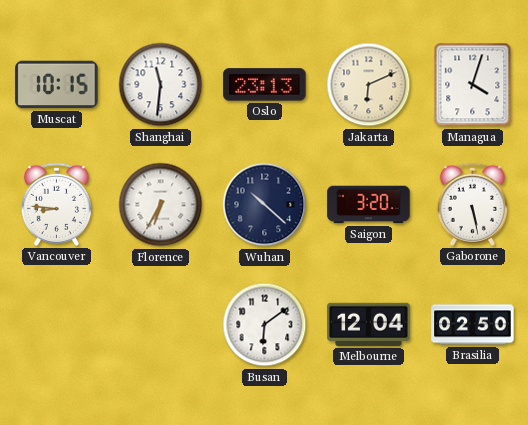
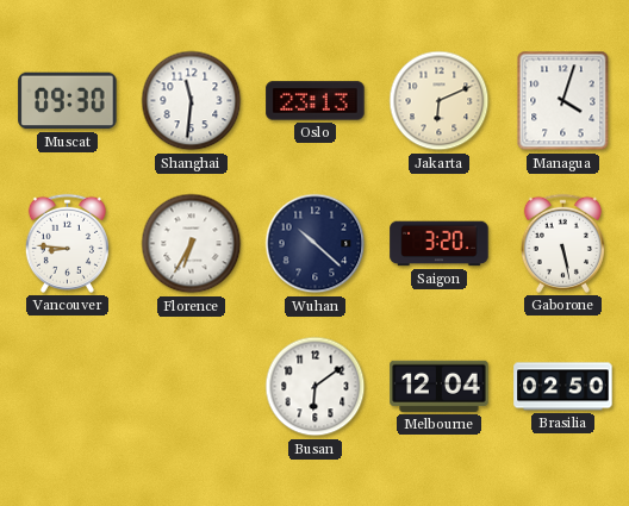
Muscat: 10:15 -> 09:30 (68, 101)
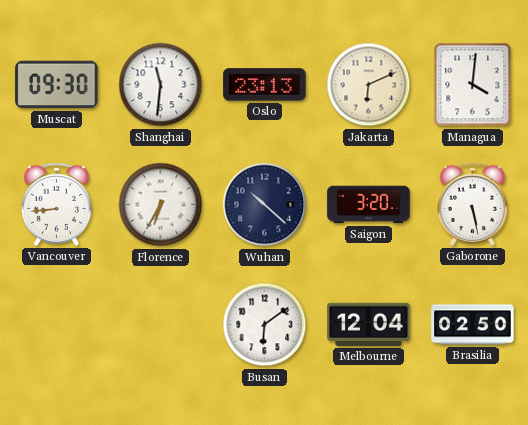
Managua: 4:03 -> 4:01 (473, 85)
Vancouver: 8:46 -> 8:44 (56, 204)
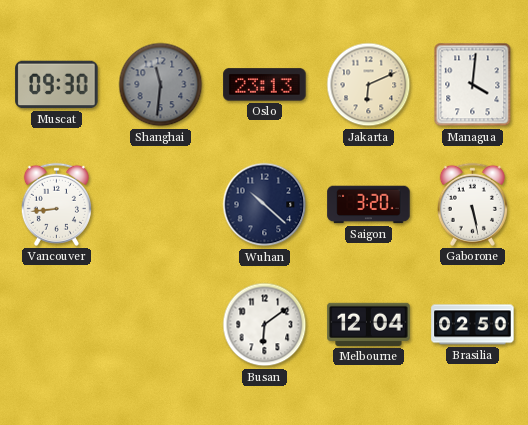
Shanghai dial: white -> grey (161, 85)
Florence: 6:35 -> none (161, 205)
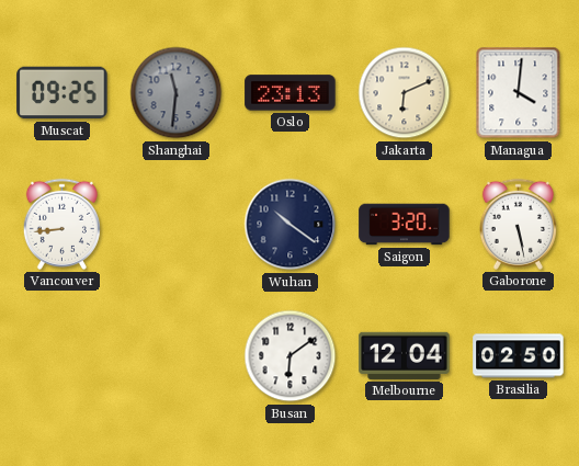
Muscat: 09:30 -> 09:25 (63, 93)
Wuhan: 10:22 -> 10:21 (291, 225)
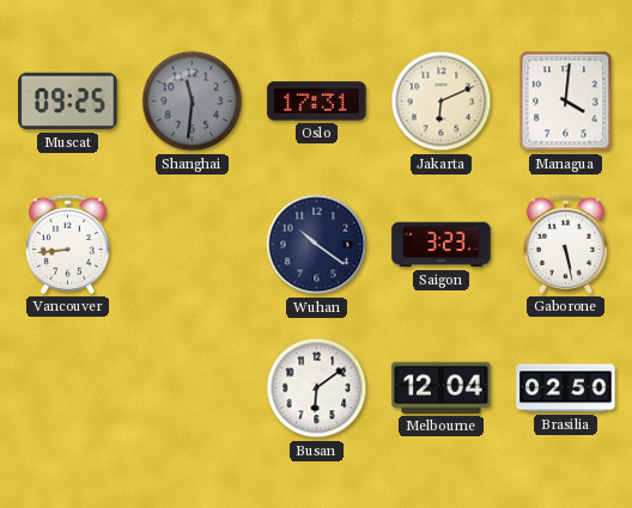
Oslo: 23:13 -> 17:31 (317, 102)
Saigon: 3:20 -> 3:23 (442, 245)
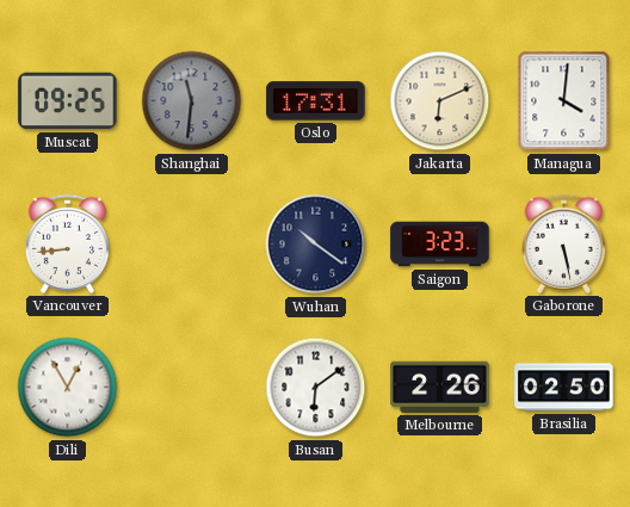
Dili: none -> 12:55 (68, 388)
Melbourne: 12:04 -> 2:26 (440, 387)
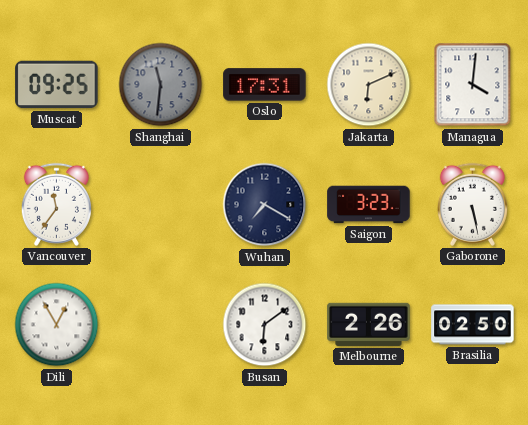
Vancouver: 8:44 -> 11:36 (56, 204)
Wuhan: 10:21 -> 7:20 (265, 205)
